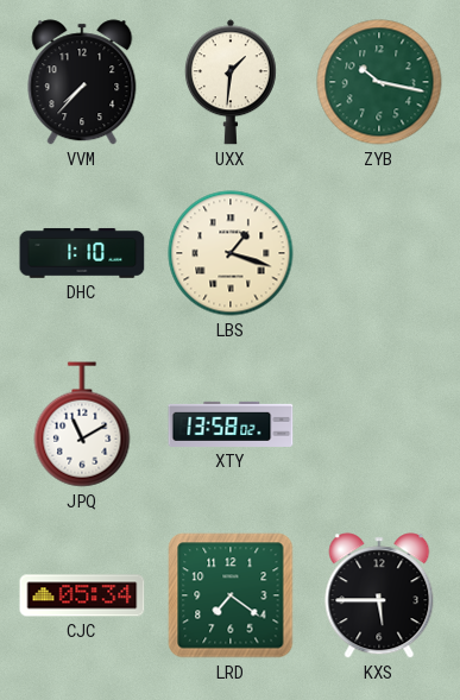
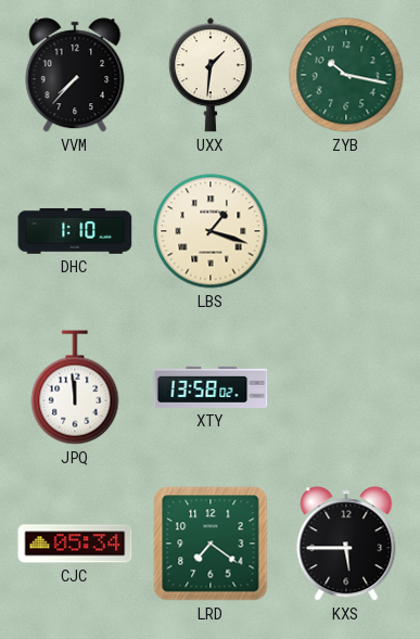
JPQ: 11:10 -> 11:59 (75, 387)
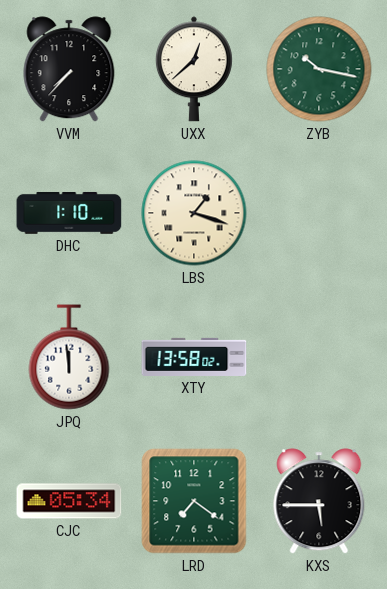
UXX: 1:31 -> 12:38 (194, 69)
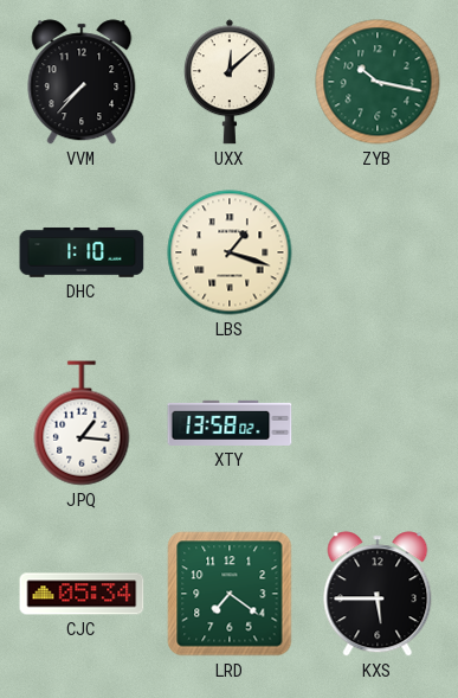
UXX: 12:38 -> 12:08 (230, 82)
JPQ: 11:59 -> 1:16 (82, 423)
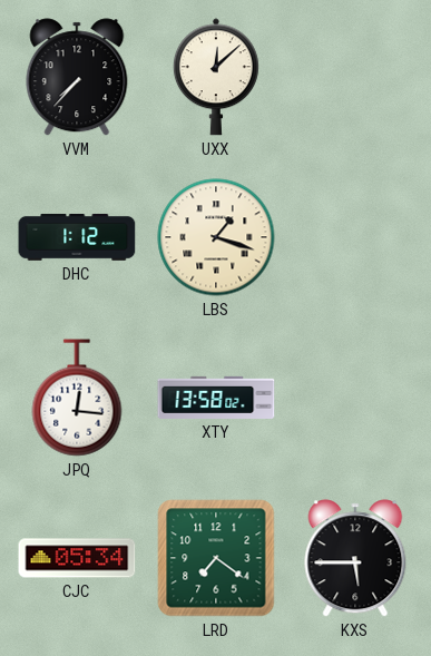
ZYB: 10:17 -> none (378, 82)
DHC: 1:10 -> 1:12 (77, 237)
JPQ: 1:16 -> 12:16 (77, 398)
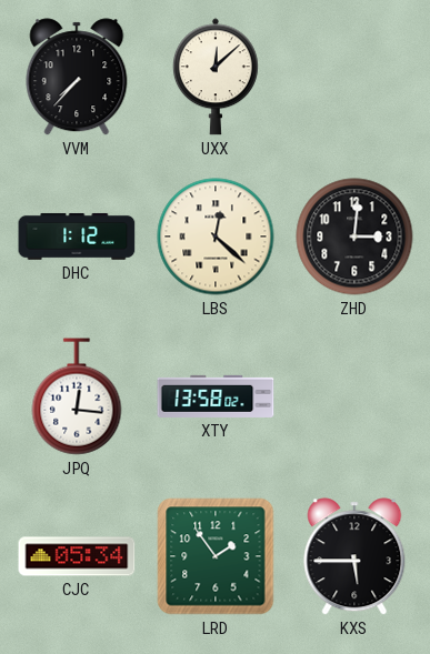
LBS: 1:18 -> 12:22 (216, 237)
ZHD: none -> 3:01 (354, 237)
LRD: 7:21 -> 1:54 (216, 556)
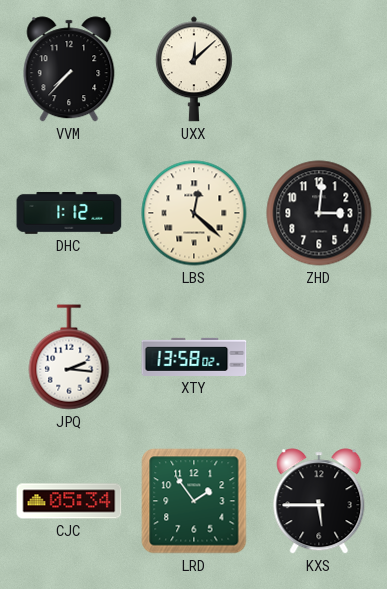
JPQ: 12:16 -> 2:16 (69, 357)
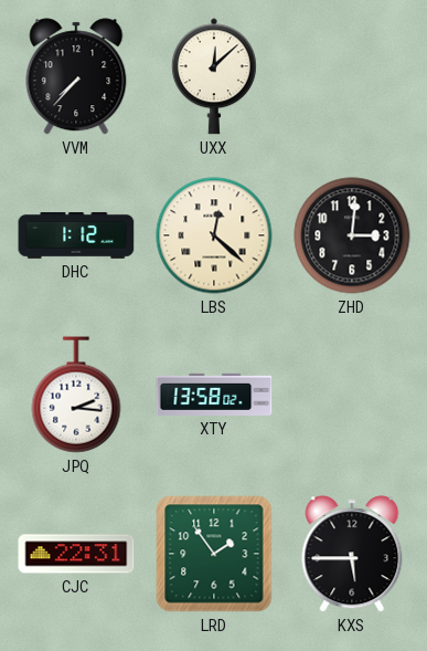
CJC: 05:34 -> 22:31 (76, 554)
